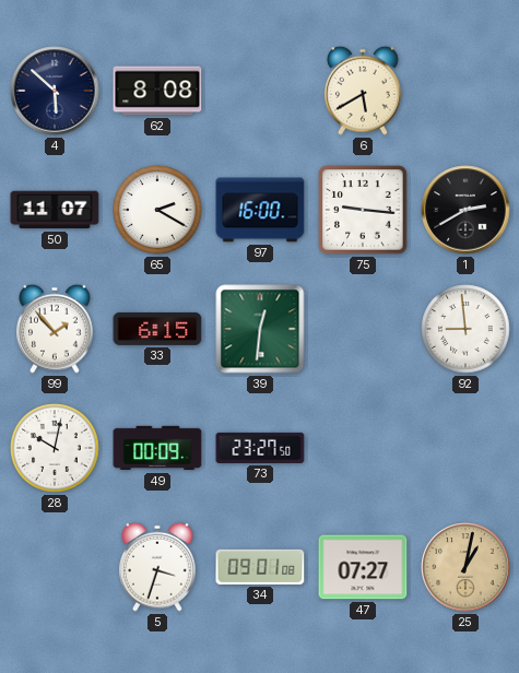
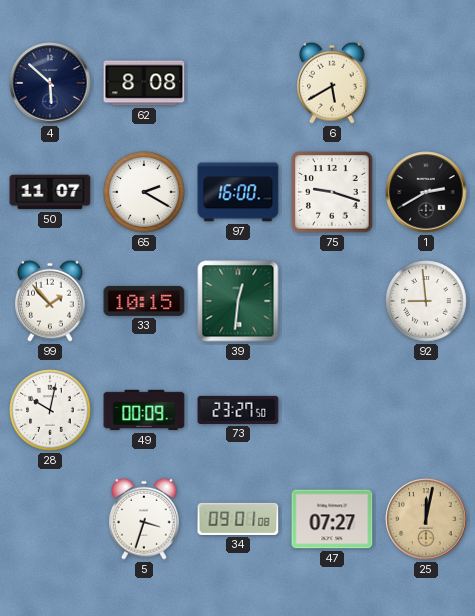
75: 9:16 -> 9:18 (332, 192)
33: 6:15 -> 10:15 (144, 301)
25: 1:02 -> 12:02 (426, 519)
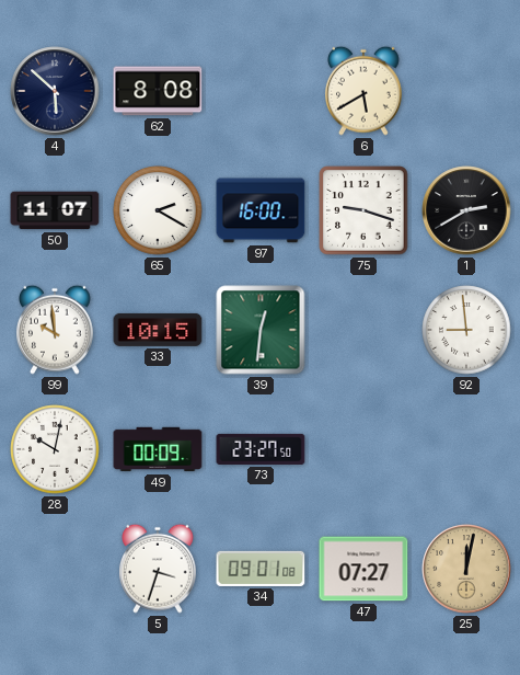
99: 1:53 -> 9:59 (56, 330)
